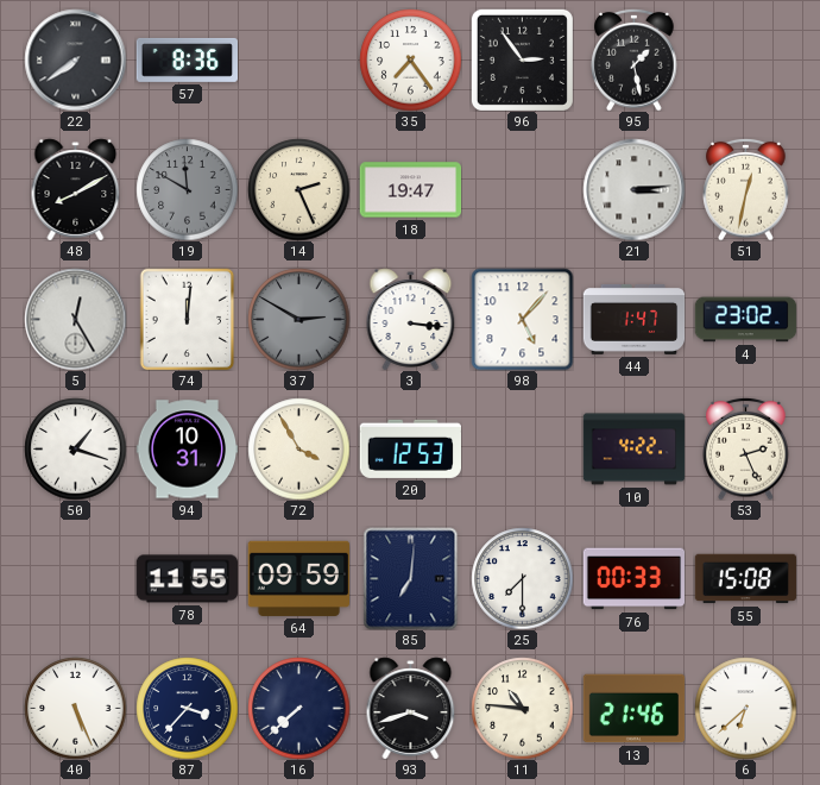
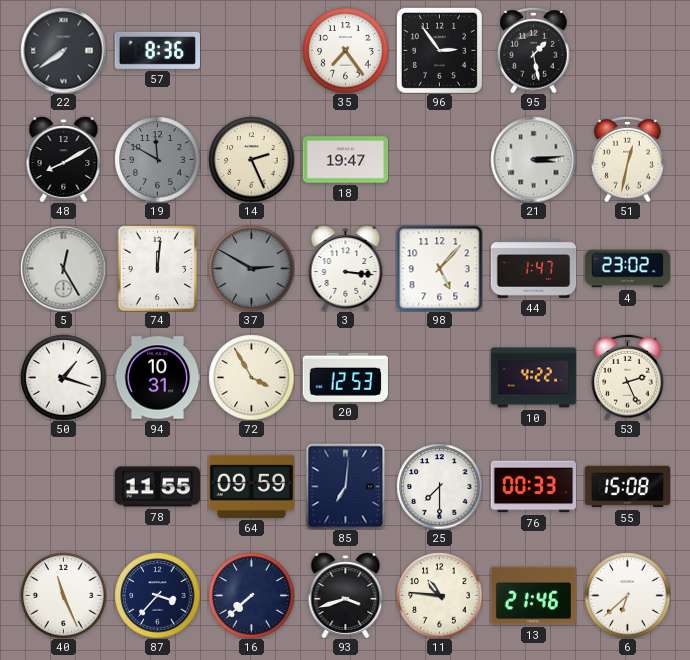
40: 5:26 -> 11:26 (63, 595)
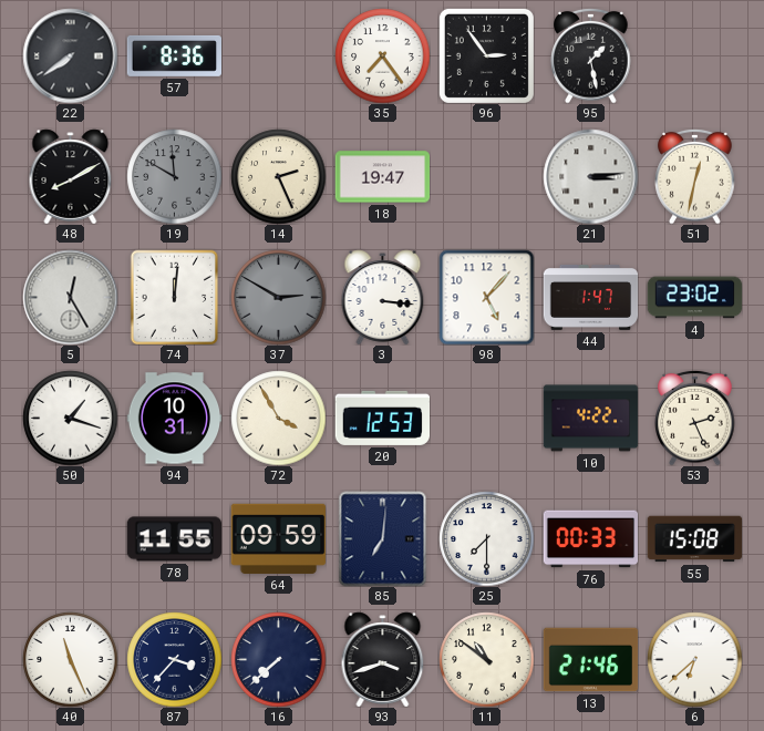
11: 10:46 -> 10:51 (486, 659)
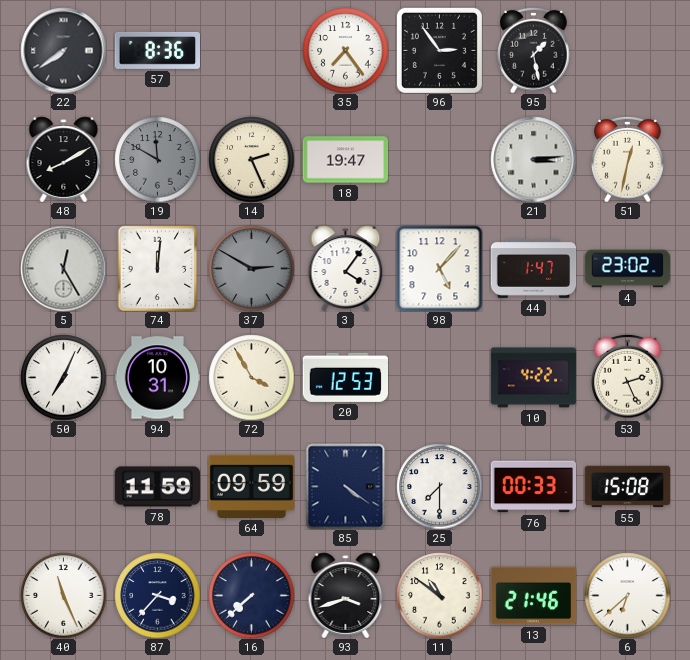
3: 3:16 -> 4:06 (346, 268)
50: 1:18 -> 7:04 (63, 377)
78: 11:55 -> 11:59 (157, 487)
85: 7:01 -> 4:21 (346, 486)
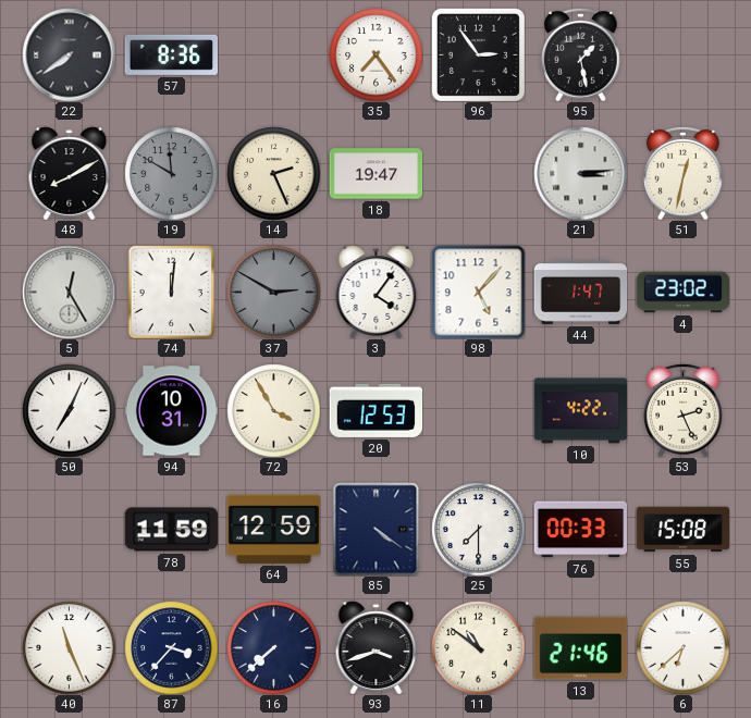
64: 09:59 -> 12:59 (273, 529)
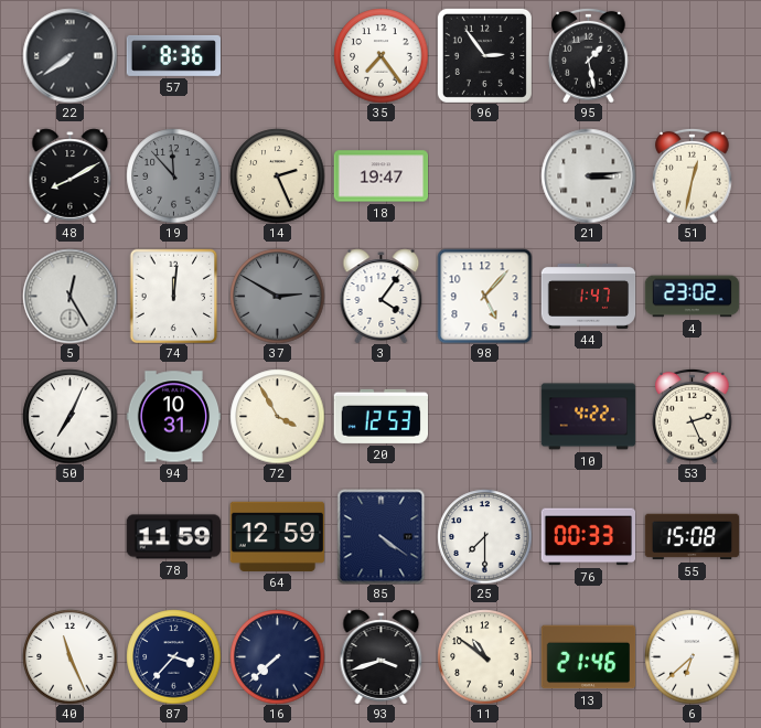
19: 11:50 -> 11:53 (173, 175)
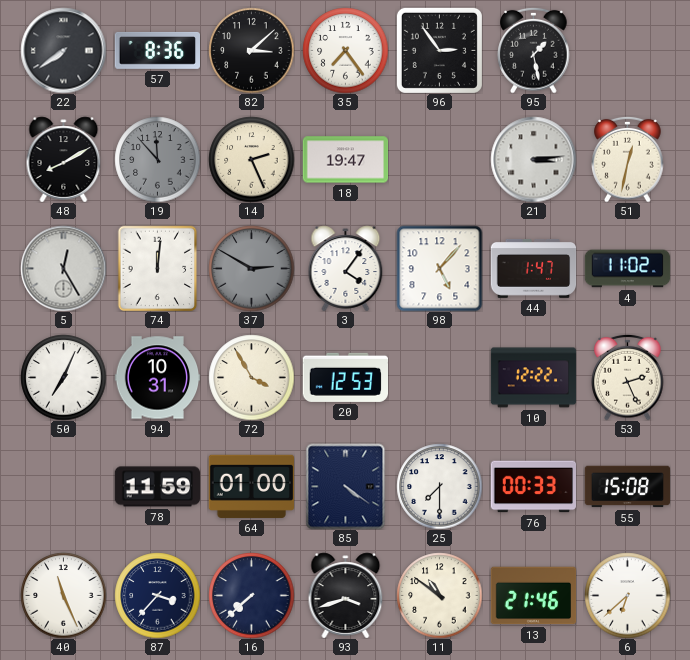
82: none -> 3:08 (251, 50)
4: 23:02 -> 11:02 (627, 269)
10: 4:22 -> 12:22 (533, 378)
64: 12:59 -> 01:00 (251, 486)
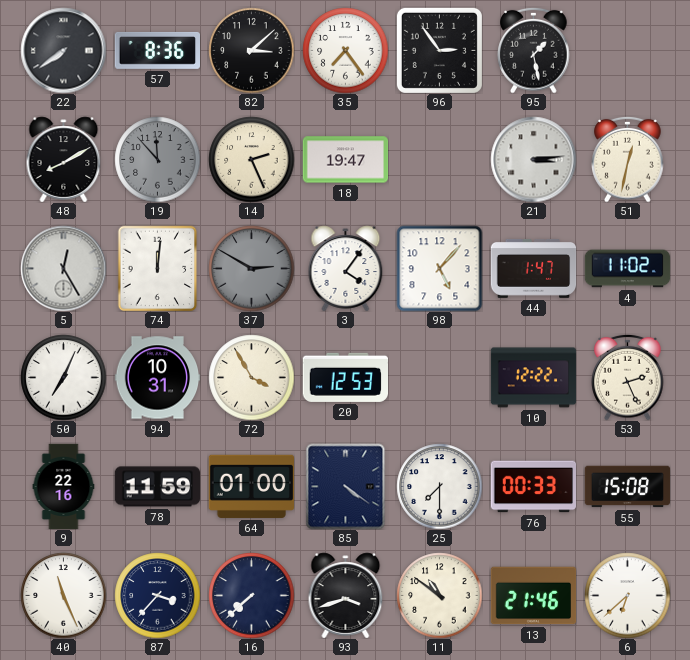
9: none -> 22:16 (64, 486)
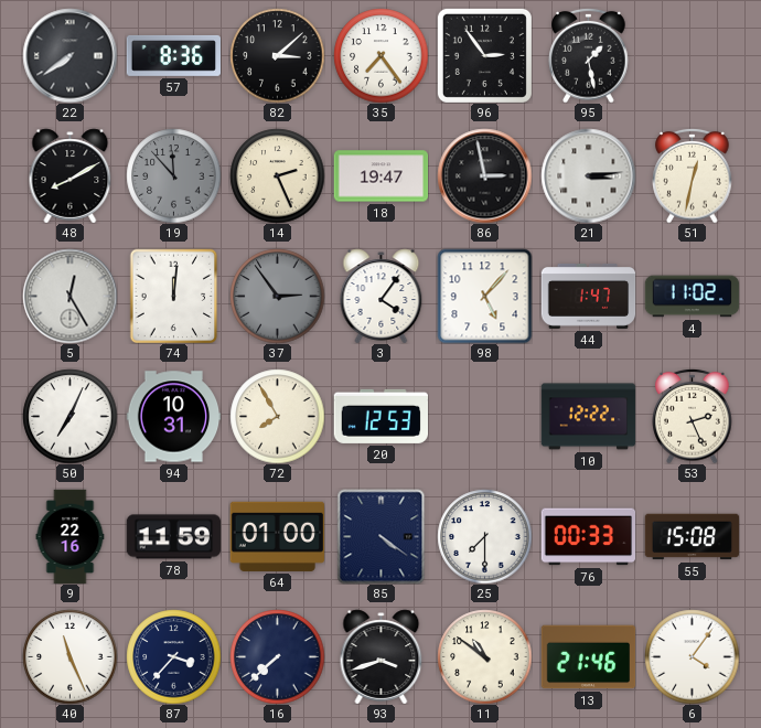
86: none -> 2:58 (484, 175)
37: 2:50 -> 2:54 (277, 296)
72: 3:55 -> 7:55 (277, 416)
6: 6:38 -> 4:06 (692, 656)
